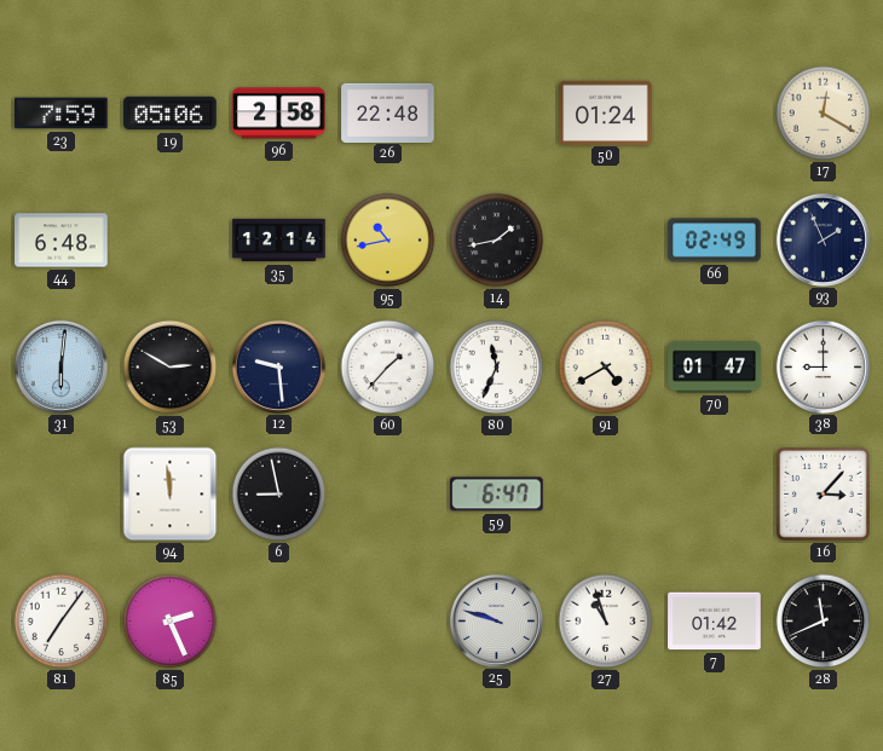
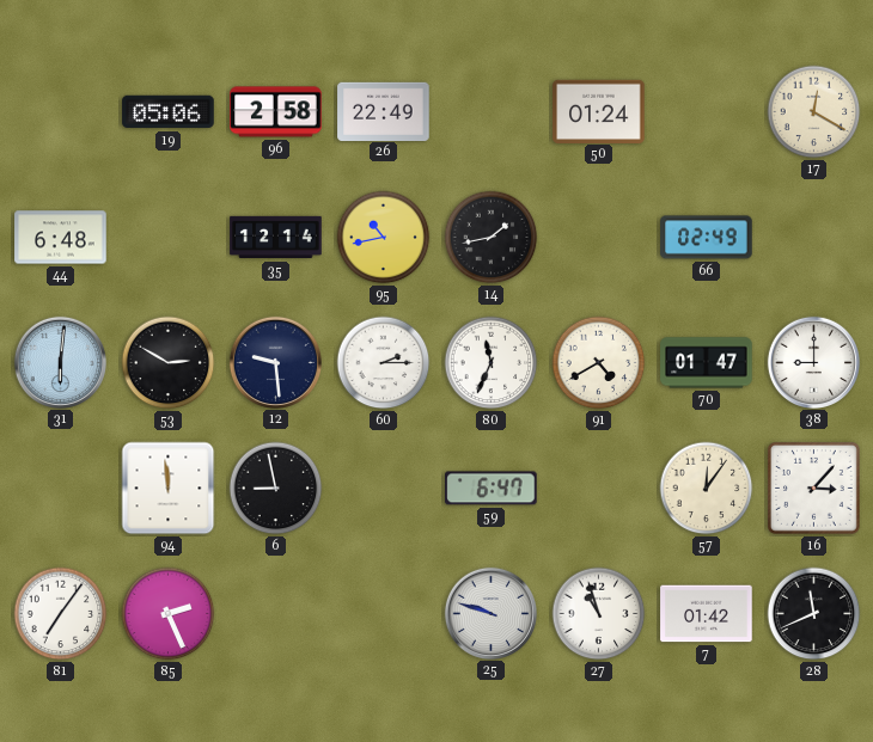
23: 7:59 -> none (62, 114)
26: 22:48 -> 22:49 (384, 111)
93: 1:56 -> none (823, 239)
60: 1:37 -> 2:15 (384, 363)
57: none -> 12:06 (707, 489)
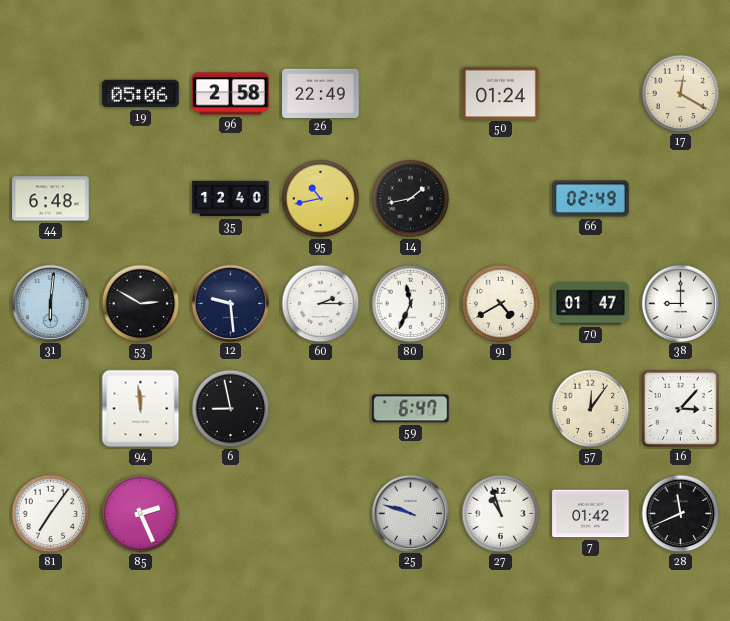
35: 12:14 -> 12:40 (231, 199)
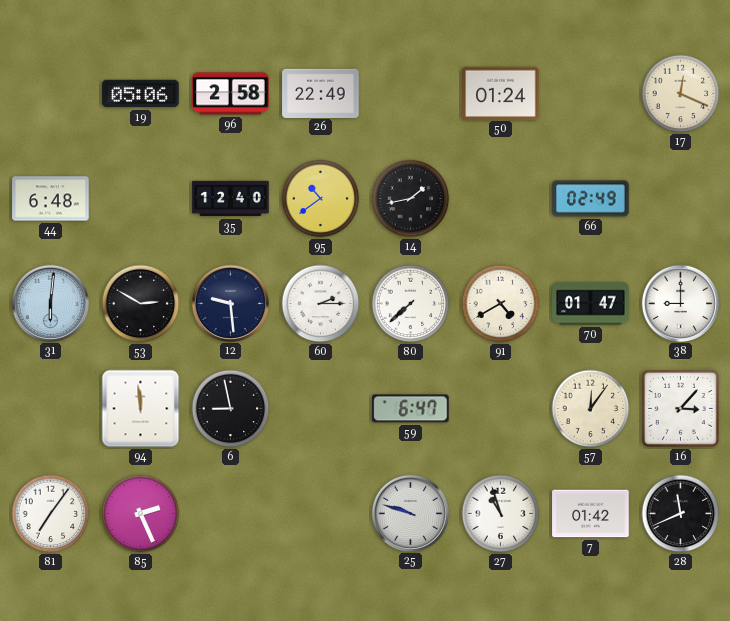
17: 12:20 -> 12:19 (681, 94)
95: 10:43 -> 10:39 (321, 199)
80: 11:34 -> 7:38 (411, 304)
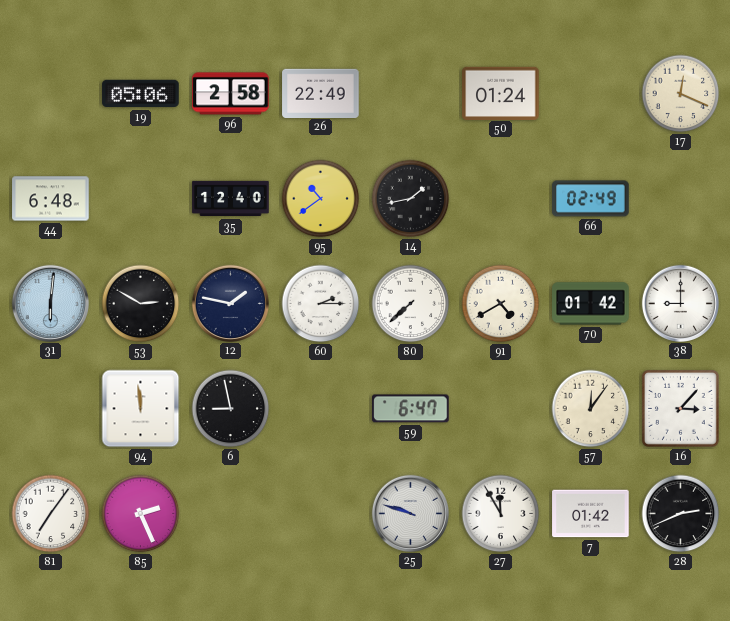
12: 9:29 -> 1:47 (230, 303)
70: 01:47 -> 01:42 (591, 304)
27: 10:57 -> 11:55 (501, 514)
28: 11:41 -> 2:41 (681, 514)
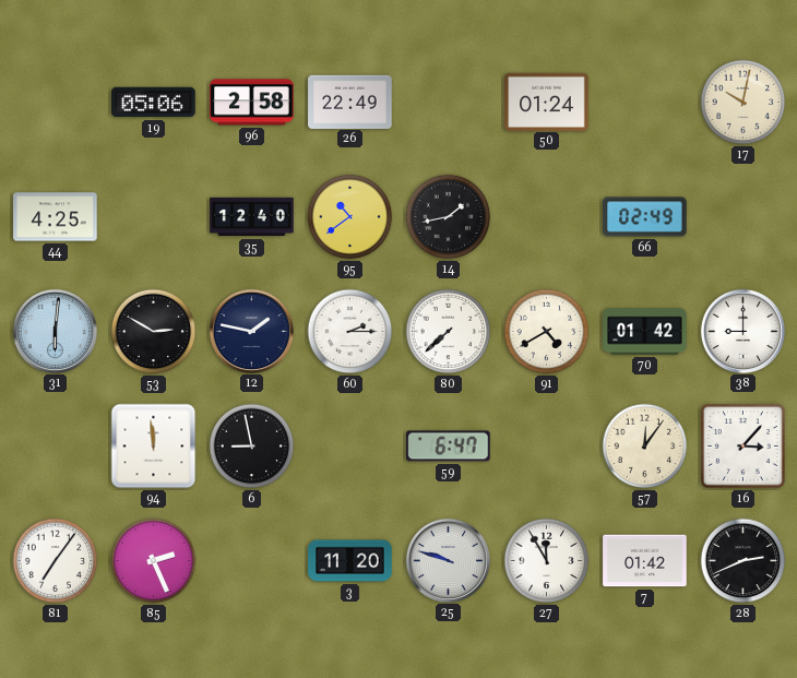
17: 12:19 -> 10:02 (744, 103)
44: 6:48 -> 4:25 (56, 217)
3: none -> 11:20 (350, 561)
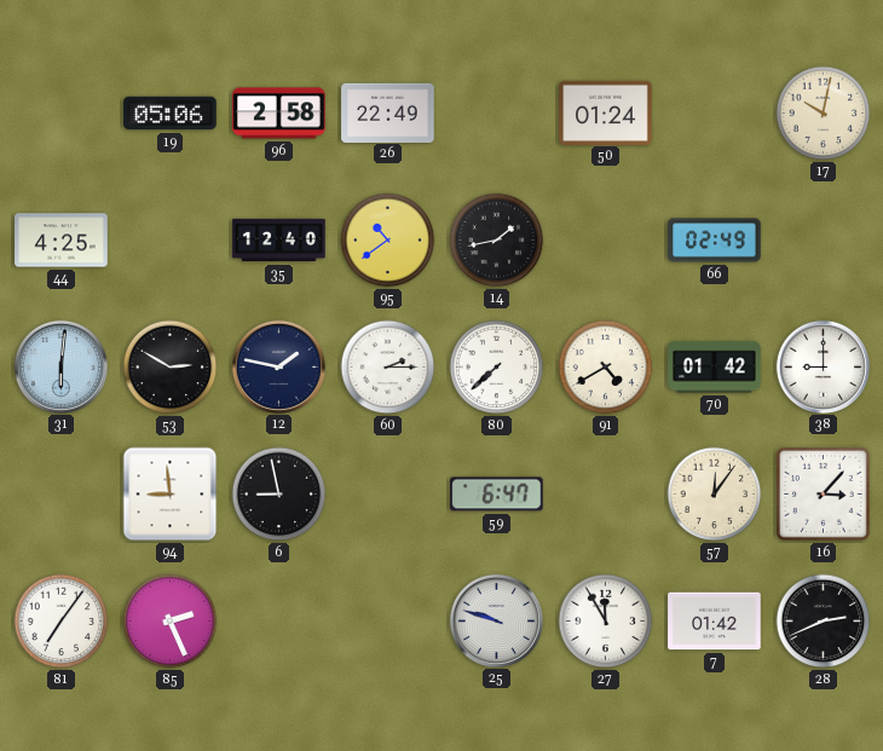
94: 11:59 -> 8:59 (171, 495)
3: 11:20 -> none (350, 561)
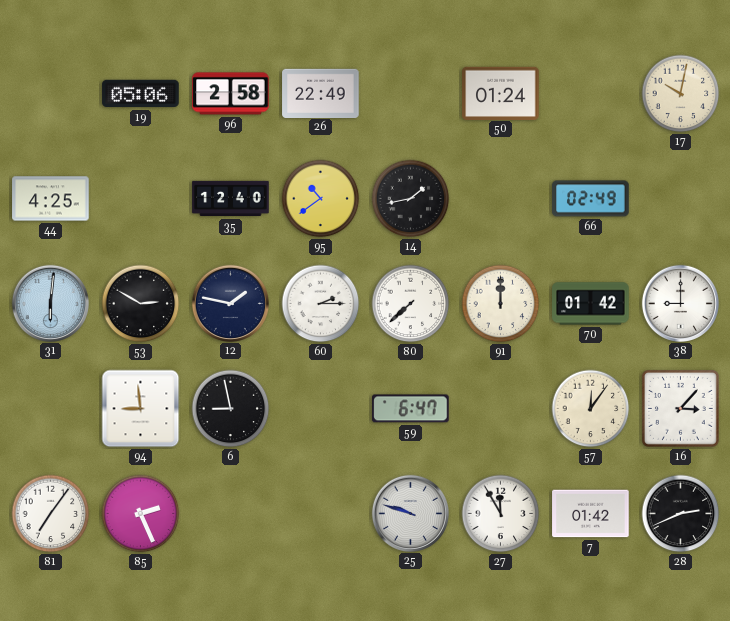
91: 4:40 -> 12:00 (501, 304)
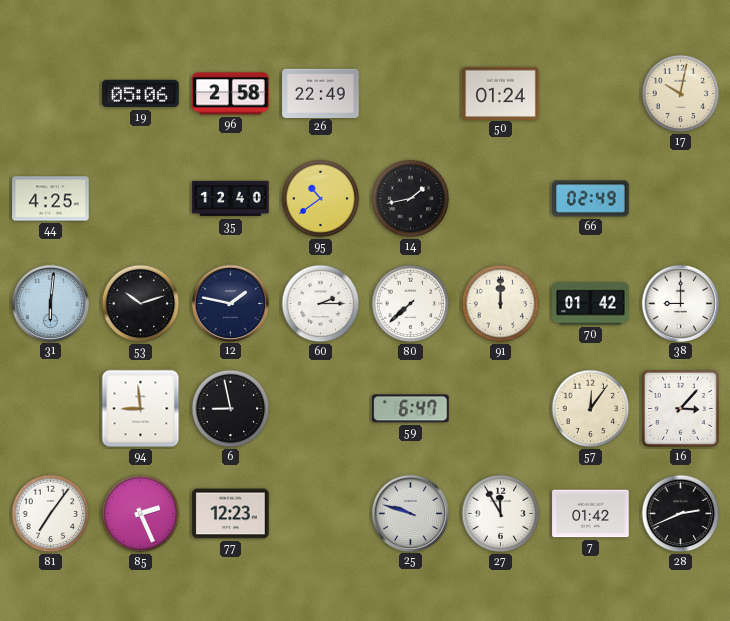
53: 2:50 -> 10:12 (141, 304)
77: none -> 12:23 (231, 514)
